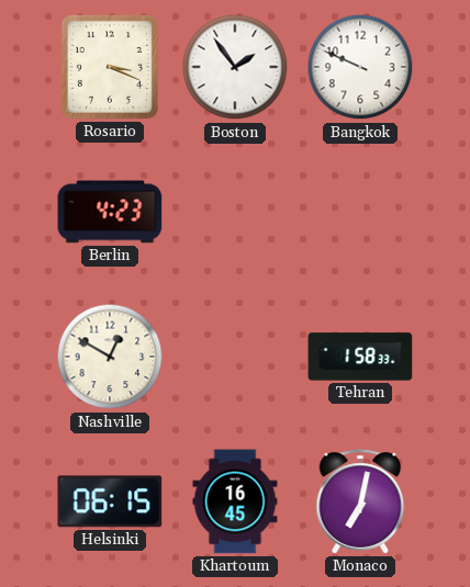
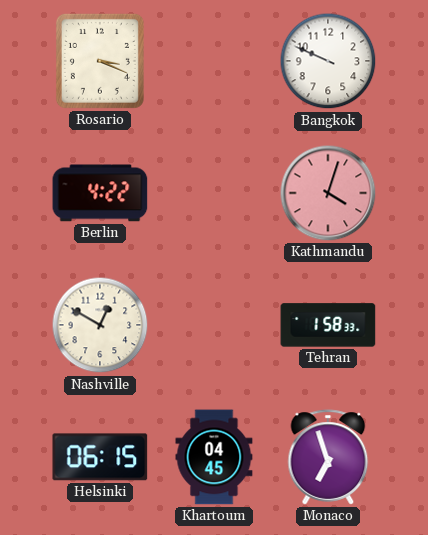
Boston: 1:54 -> none (235, 67)
Berlin: 4:23 -> 4:22 (100, 193)
Kathmandu: none -> 4:03 (328, 193)
Khartoum: 16:45 -> 04:45 (214, 457)
Monaco: 7:02 -> 6:57 (328, 457)
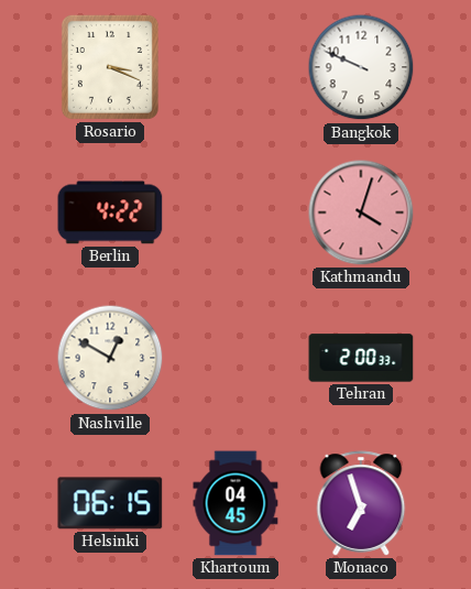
Tehran: 1:58 -> 2:00 (361, 358)
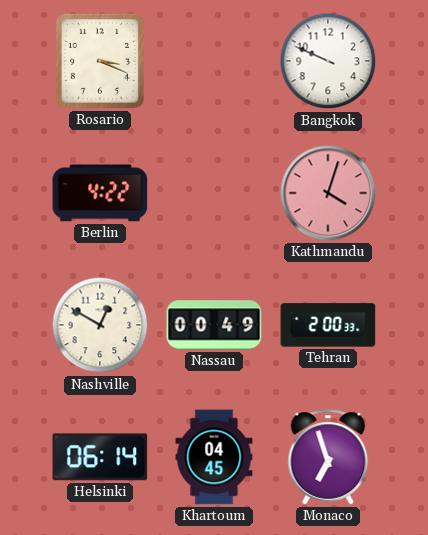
Nassau: none -> 00:49 (214, 325)
Helsinki: 06:15 -> 06:14 (100, 457)
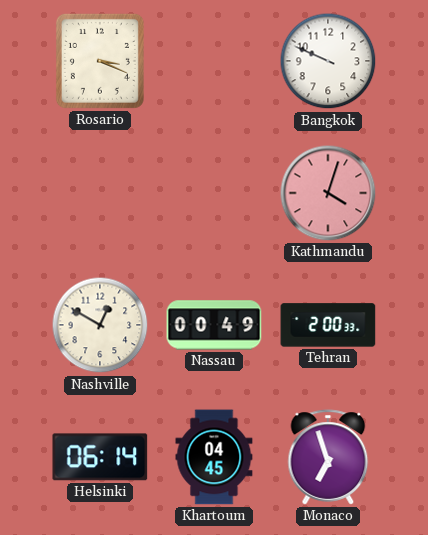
Berlin: 4:22 -> none (100, 193)
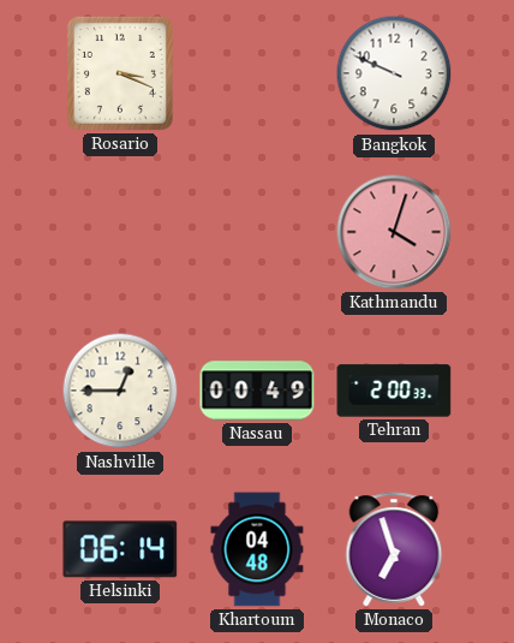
Nashville: 12:50 -> 12:45 (120, 391)
Khartoum: 04:45 -> 04:48 (257, 549)
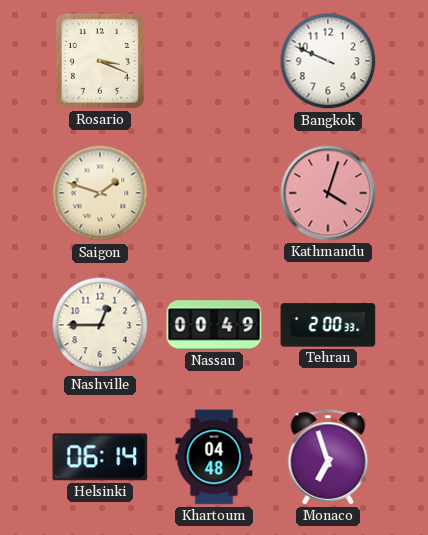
Saigon: none -> 1:48 (100, 193)
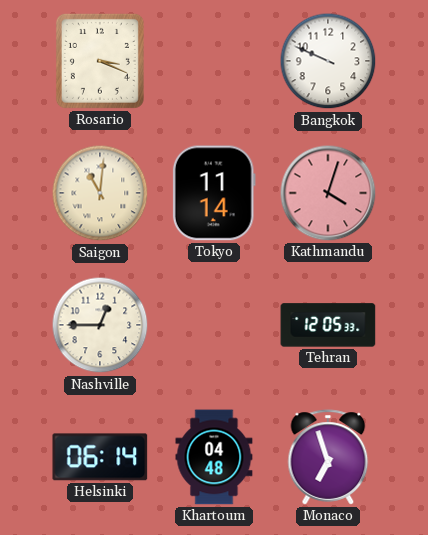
Saigon: 1:48 -> 11:01 (100, 193)
Tokyo: none -> 11:14 (214, 193)
Nassau: 00:49 -> none (214, 325)
Tehran: 2:00 -> 12:05 (328, 325)
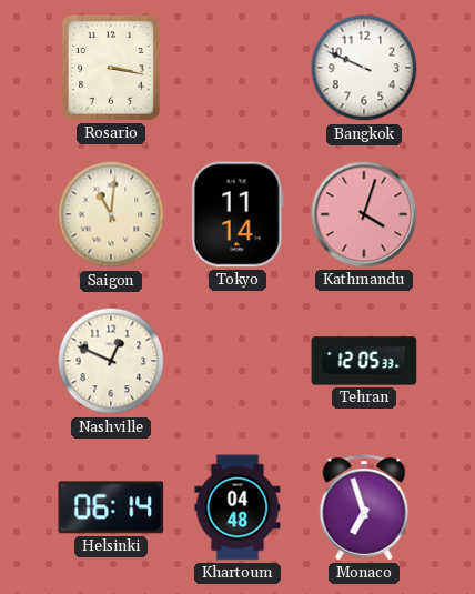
Rosario: 3:19 -> 3:17 (111, 68)
Nashville: 12:45 -> 12:49 (111, 361)
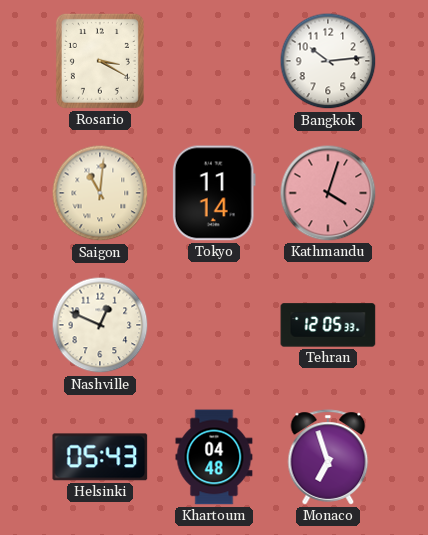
Rosario: 3:17 -> 3:20 (100, 61)
Bangkok: 9:49 -> 10:14 (328, 61)
Helsinki: 06:14 -> 05:43 (100, 457)
